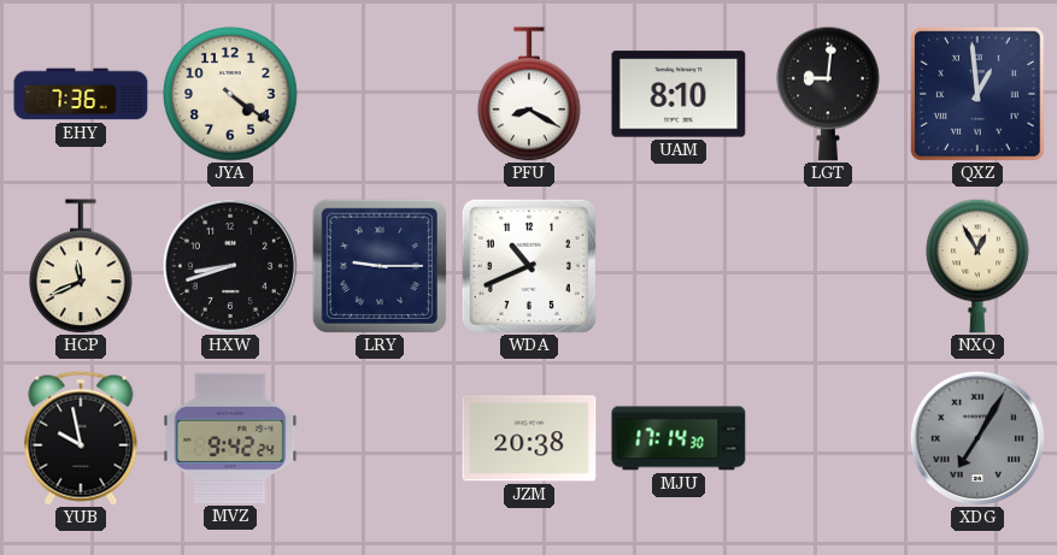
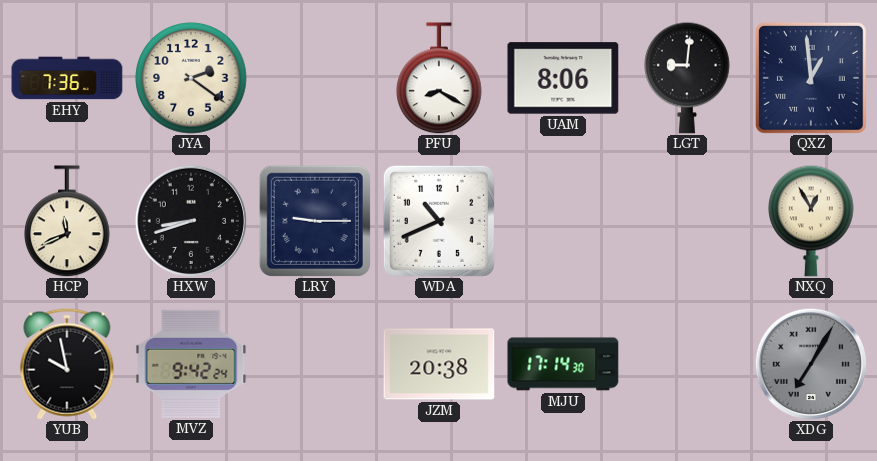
JYA: 4:21 -> 2:21 (191, 78)
UAM: 8:10 -> 8:06 (563, 78)
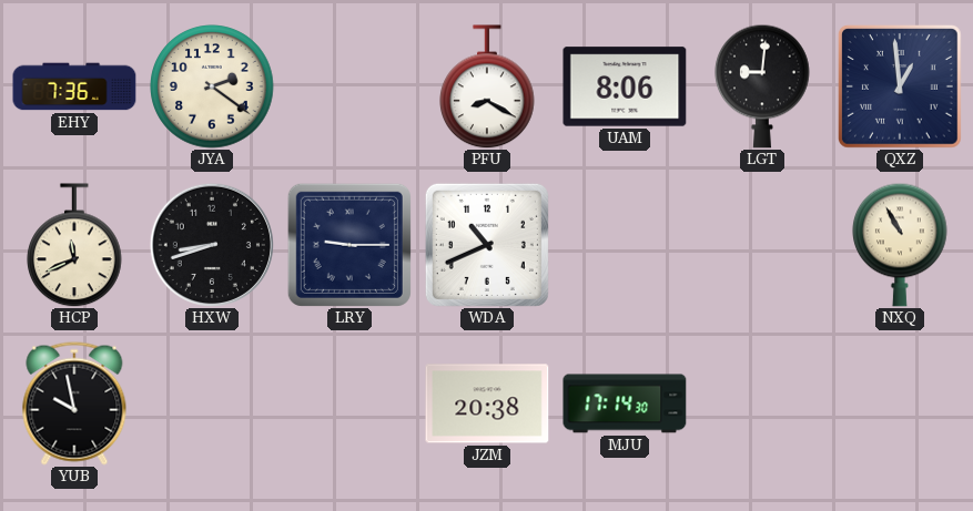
NXQ: 12:55 -> 10:55 (901, 245)
MVZ: 9:42 -> none (191, 364)
XDG: 7:05 -> none (811, 364)
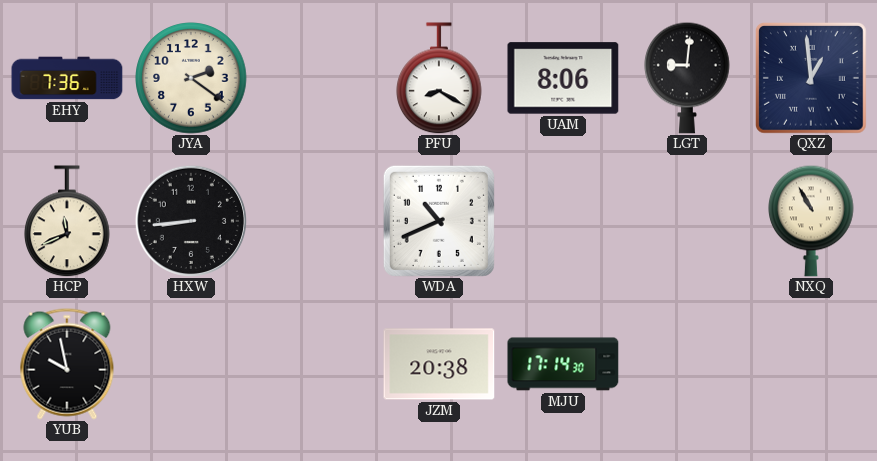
HXW: 8:42 -> 8:44 (191, 221)
LRY: 9:15 -> none (349, 245)
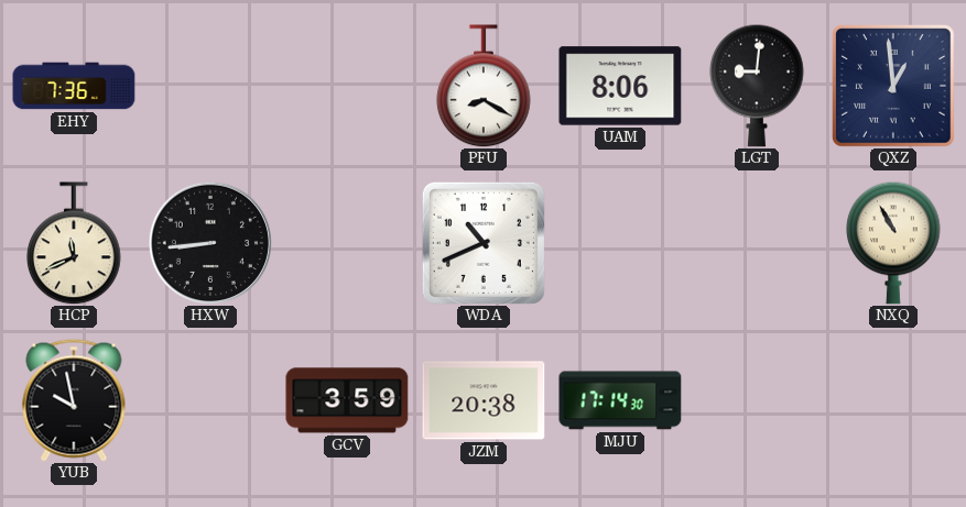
JYA: 2:21 -> none (191, 78)
GCV: none -> 3:59 (347, 400)
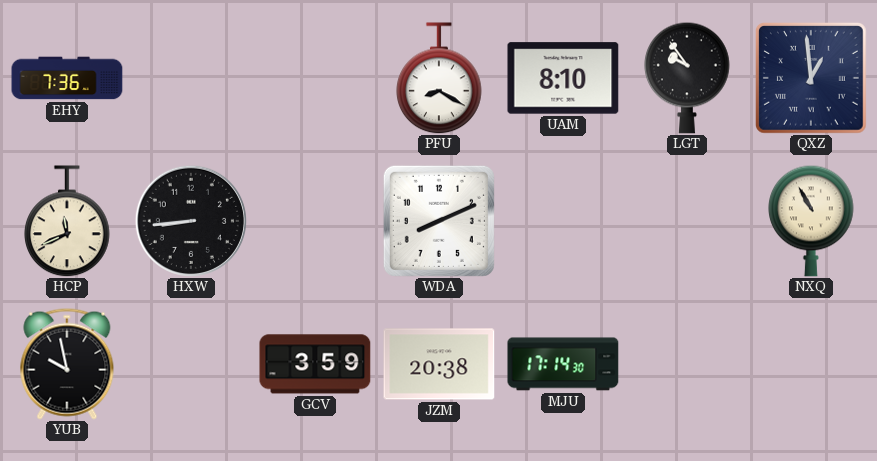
UAM: 8:06 -> 8:10 (563, 78)
LGT: 9:01 -> 9:54 (688, 78)
WDA: 10:41 -> 8:11 (439, 221)
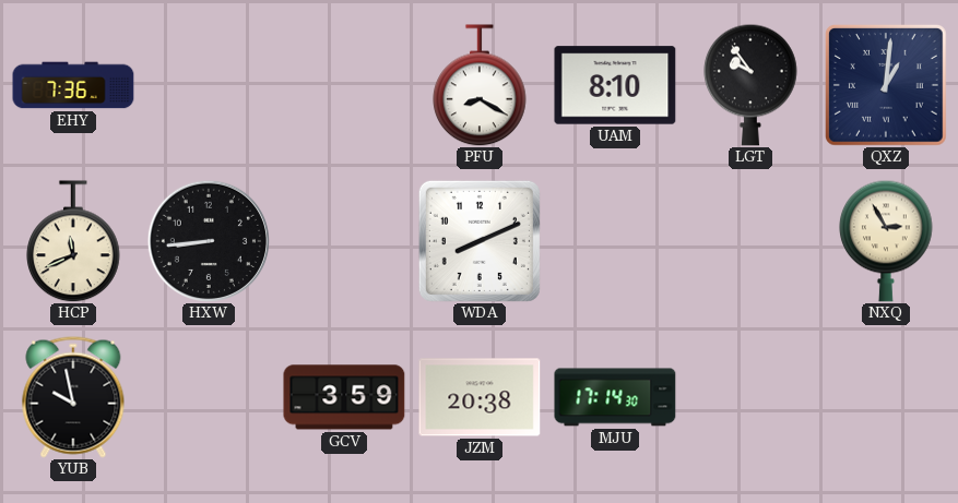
QXZ: 12:59 -> 1:01 (886, 85)
NXQ: 10:55 -> 2:55 (887, 241)
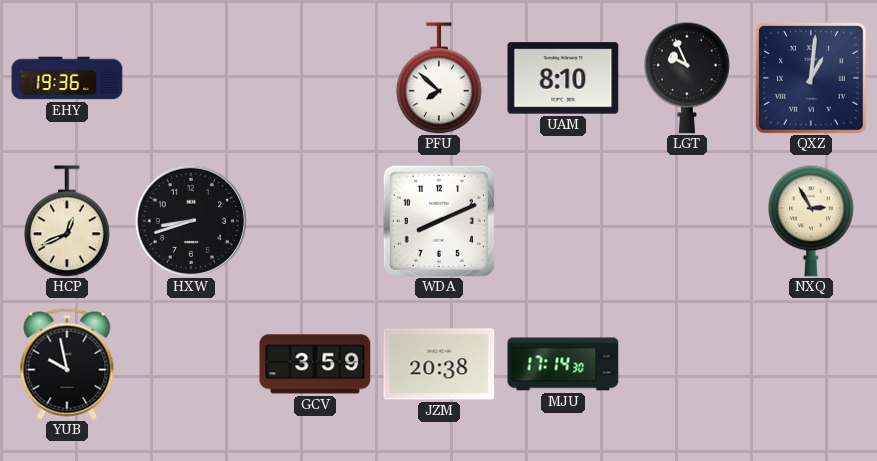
EHY: 7:36 -> 19:36 (67, 78)
PFU: 8:20 -> 7:52 (440, 78)
LGT: 9:54 -> 9:56 (688, 78)
HCP: 11:41 -> 12:41 (68, 221)
HXW: 8:44 -> 8:42 (191, 221)
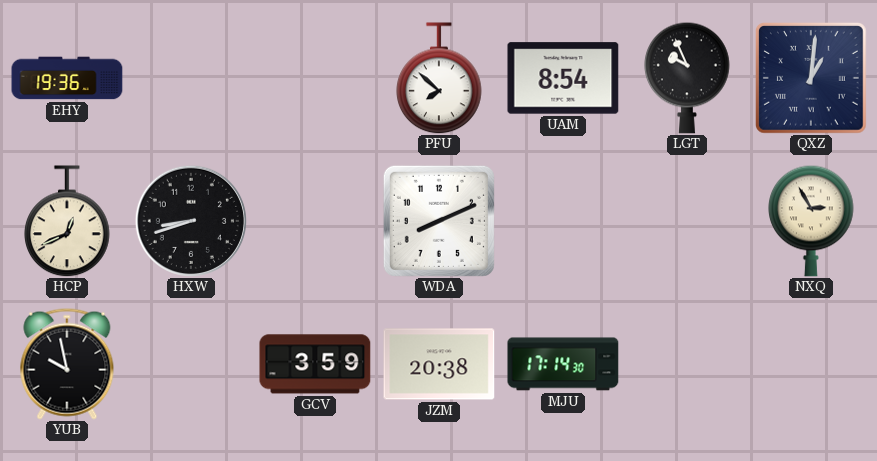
UAM: 8:10 -> 8:54 (563, 78)
